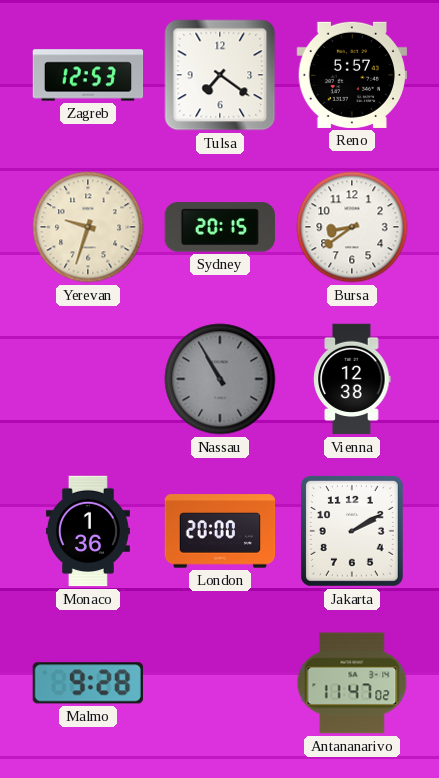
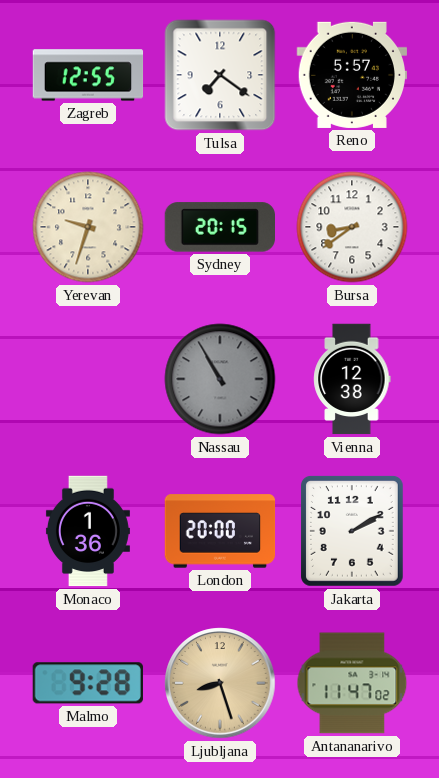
Zagreb: 12:53 -> 12:55 (88, 75)
Ljubljana: none -> 8:27 (220, 683)
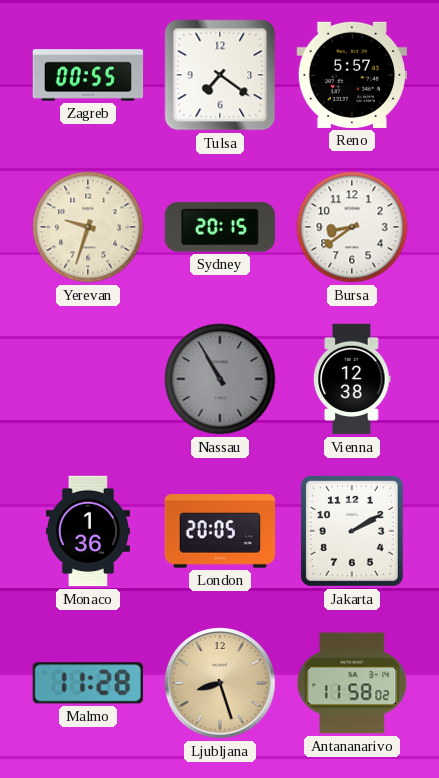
Zagreb: 12:55 -> 00:55 (88, 75)
London: 20:00 -> 20:05 (220, 531)
Malmo: 9:28 -> 11:28 (88, 683)
Antananarivo: 11:47 -> 11:58 (352, 683)
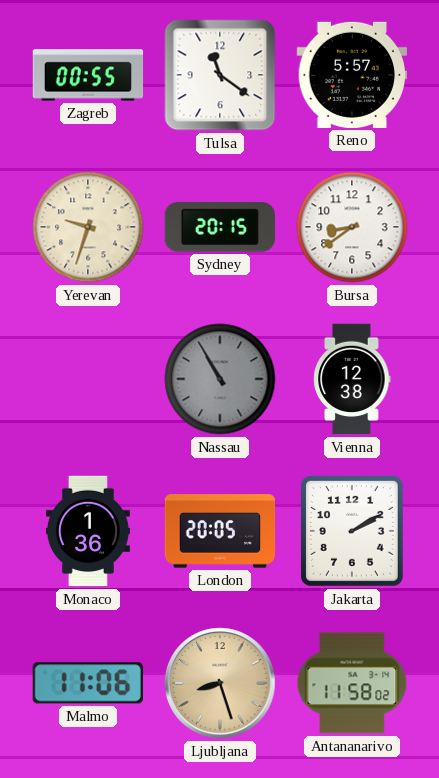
Tulsa: 7:21 -> 11:21 (220, 75)
Malmo: 11:28 -> 11:06 (88, 683)
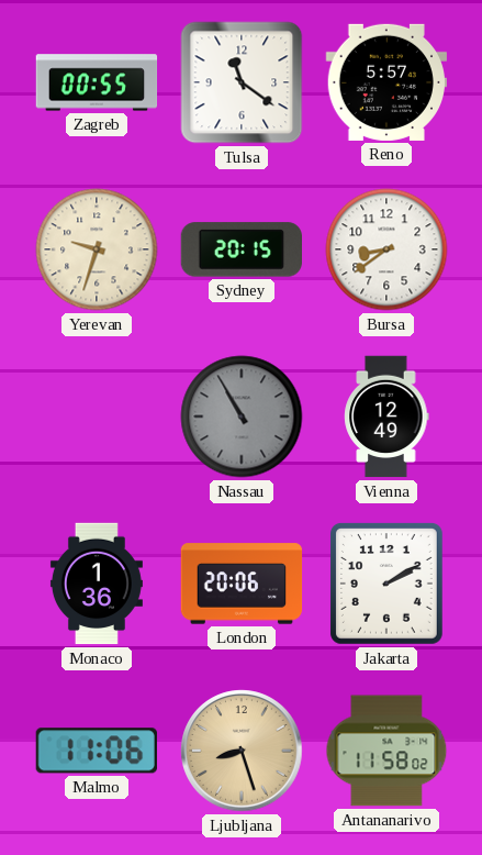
Vienna: 12:38 -> 12:49 (386, 417)
London: 20:05 -> 20:06 (242, 584)
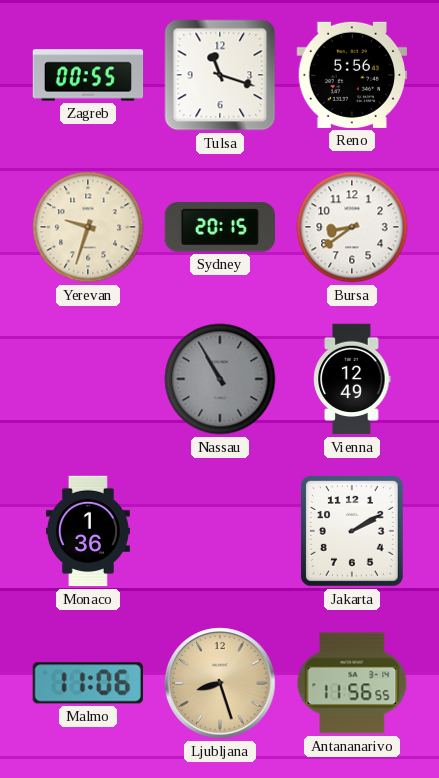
Tulsa: 11:21 -> 11:18 (220, 75)
Reno: 5:57 -> 5:56 (352, 75)
London: 20:06 -> none (242, 584)
Antananarivo: 11:58 -> 11:56 (352, 683)
